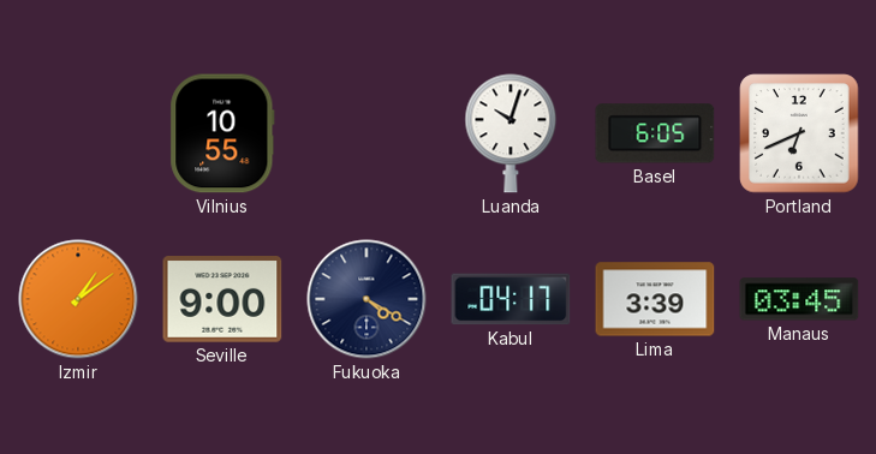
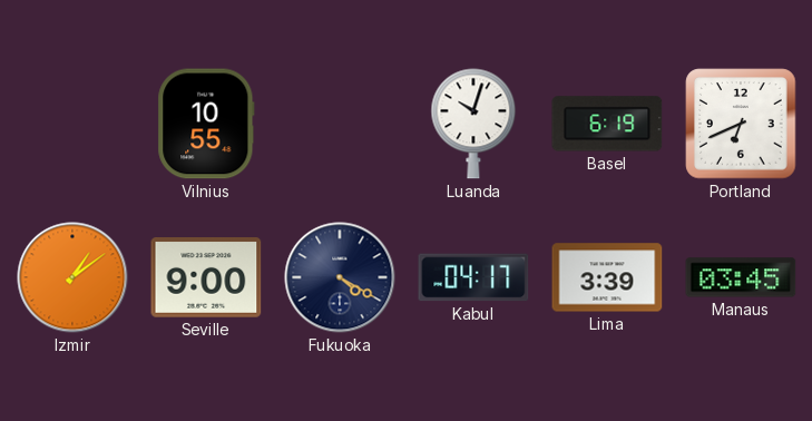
Basel: 6:05 -> 6:19 (607, 124)
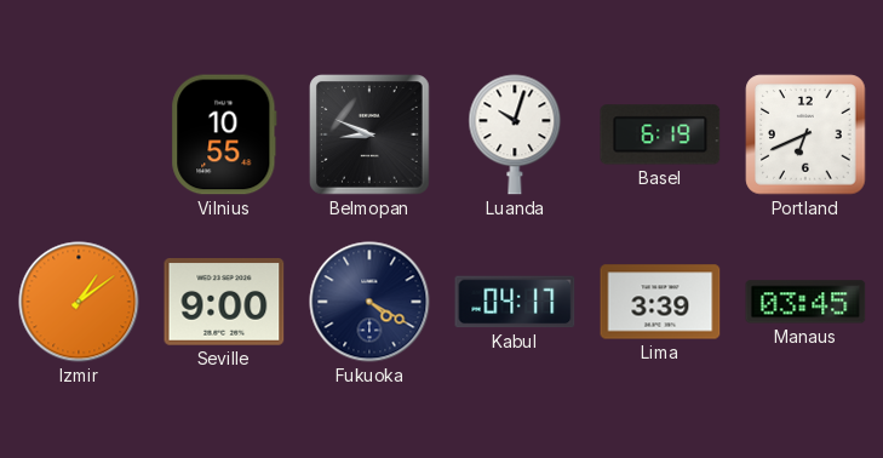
Belmopan: none -> 8:49 (371, 136)
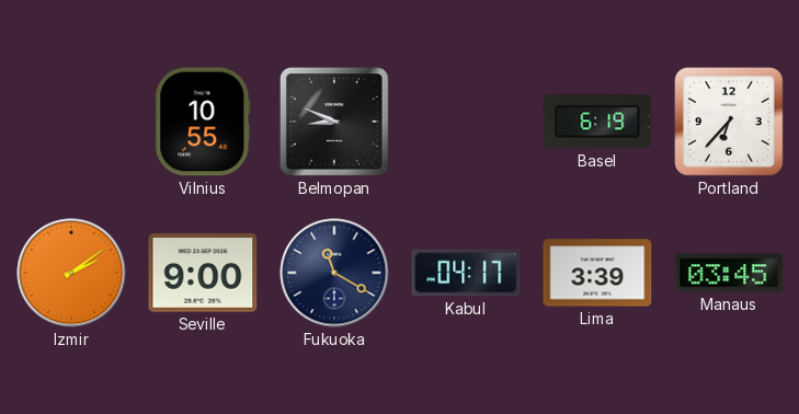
Luanda: 10:03 -> none (515, 134)
Portland: 6:41 -> 6:37 (729, 122)
Izmir: 1:09 -> 2:09 (71, 273)
Fukuoka: 4:20 -> 11:20 (334, 273)
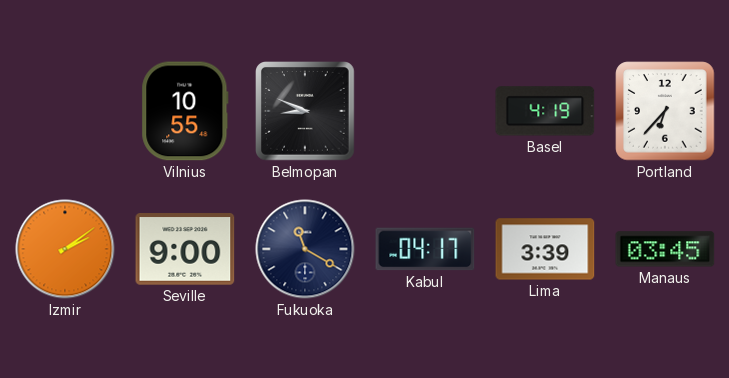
Basel: 6:19 -> 4:19 (545, 111)
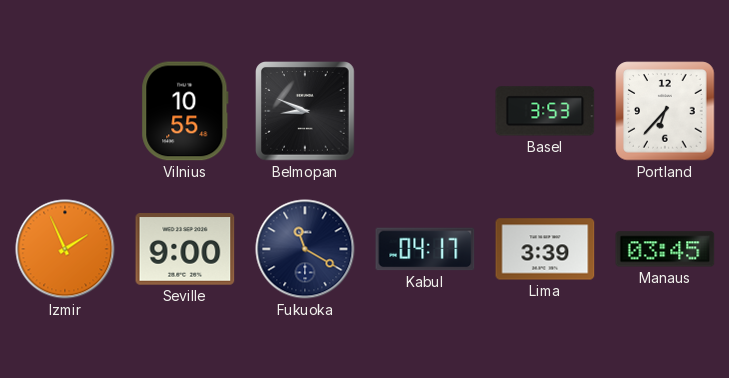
Basel: 4:19 -> 3:53 (545, 111)
Izmir: 2:09 -> 1:56 (65, 249)
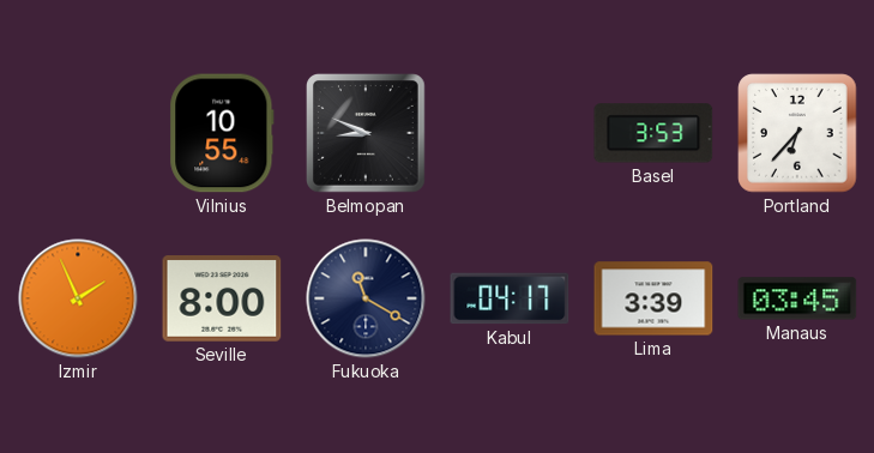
Seville: 9:00 -> 8:00 (222, 300)
